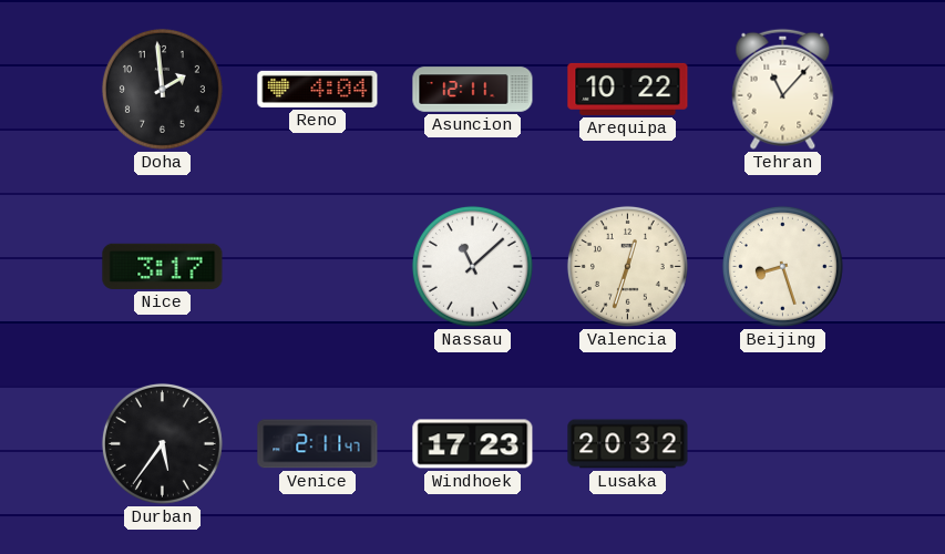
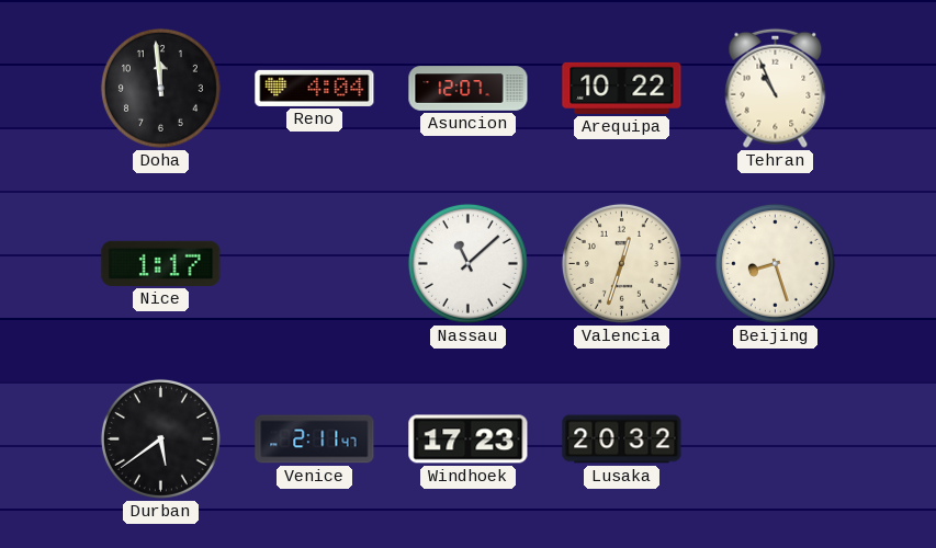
Doha: 1:59 -> 11:59 (160, 88)
Asuncion: 12:11 -> 12:07 (469, 89)
Tehran: 11:07 -> 10:56 (776, 88)
Nice: 3:17 -> 1:17 (161, 263)
Durban: 5:36 -> 5:39 (160, 438)
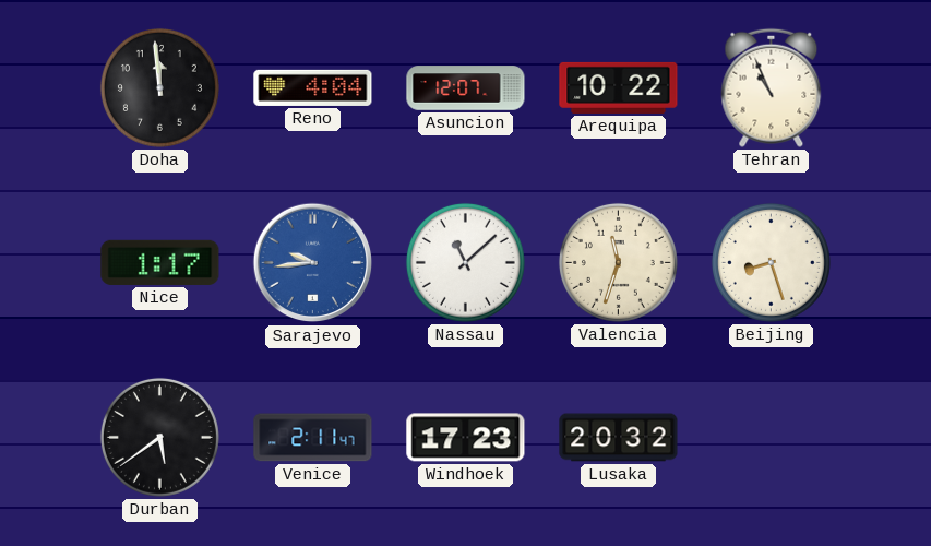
Sarajevo: none -> 9:44 (313, 263)
Valencia: 12:33 -> 11:33 (618, 262)
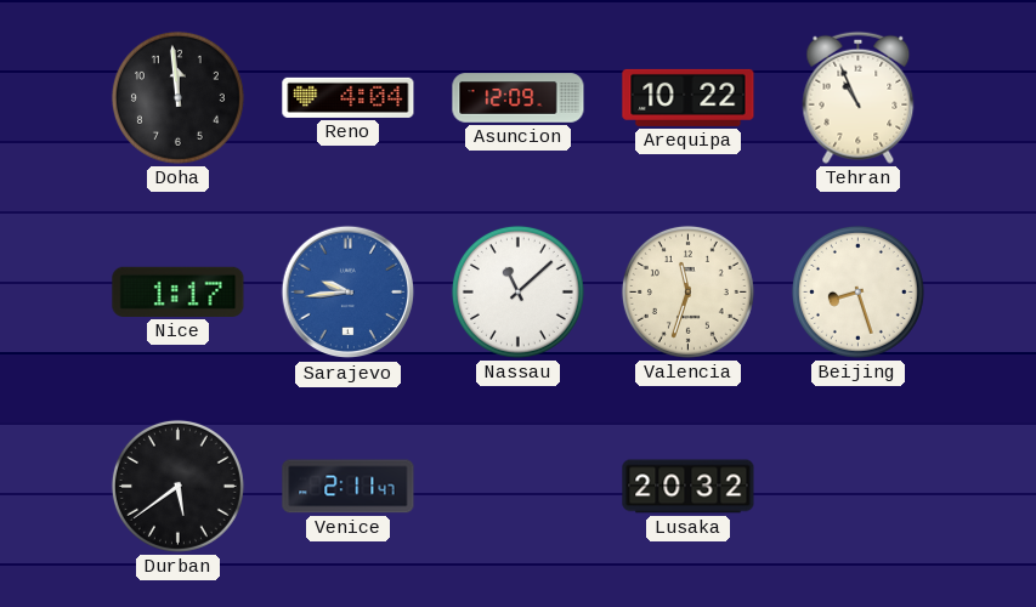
Asuncion: 12:07 -> 12:09 (519, 98)
Windhoek: 17:23 -> none (466, 438)
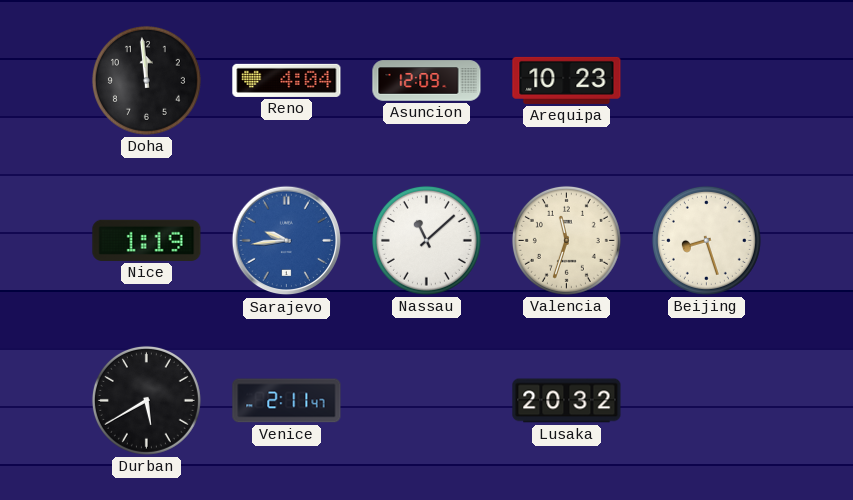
Arequipa: 10:22 -> 10:23 (567, 80)
Tehran: 10:56 -> none (859, 97)
Nice: 1:17 -> 1:19 (147, 240)
Durban: 5:39 -> 5:40 (146, 400)
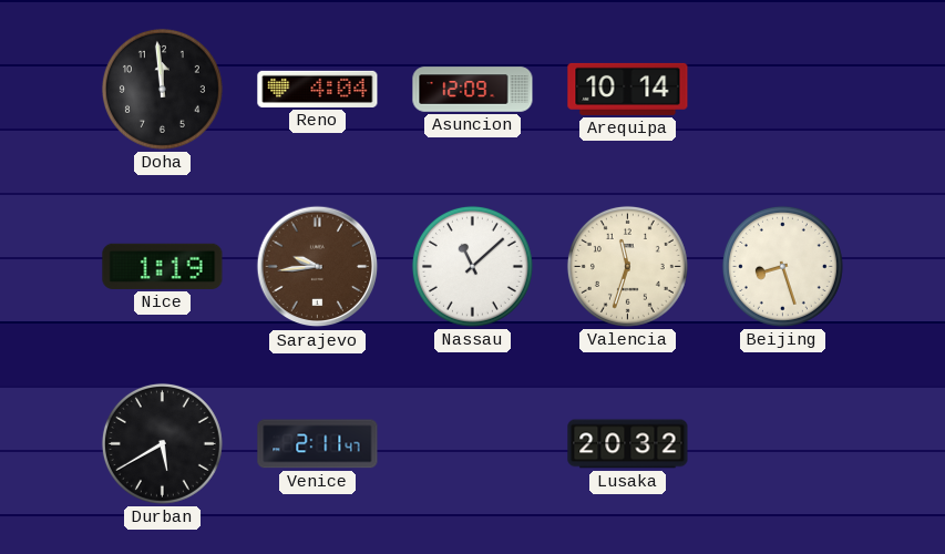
Arequipa: 10:23 -> 10:14 (628, 89)
Sarajevo dial: blue -> brown (318, 267)
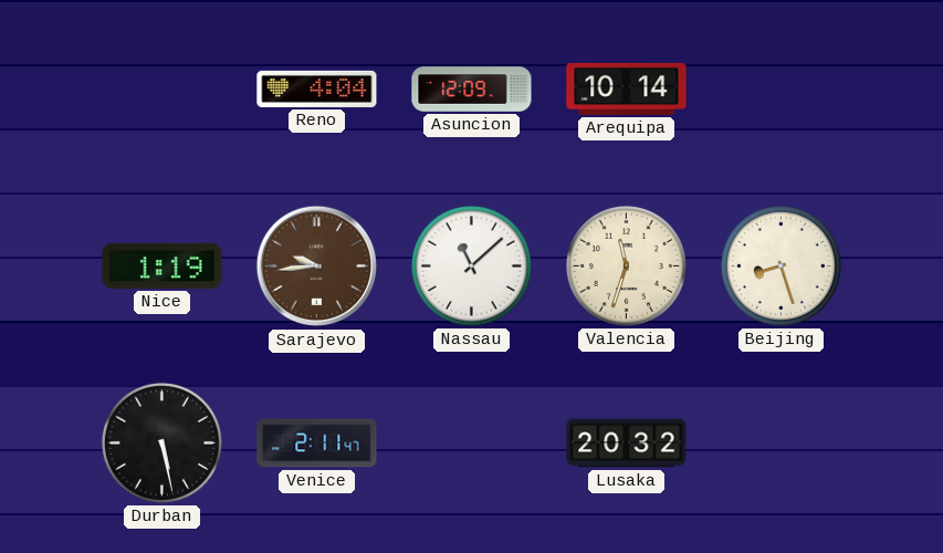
Doha: 11:59 -> none (162, 89)
Durban: 5:40 -> 5:28 (161, 442)
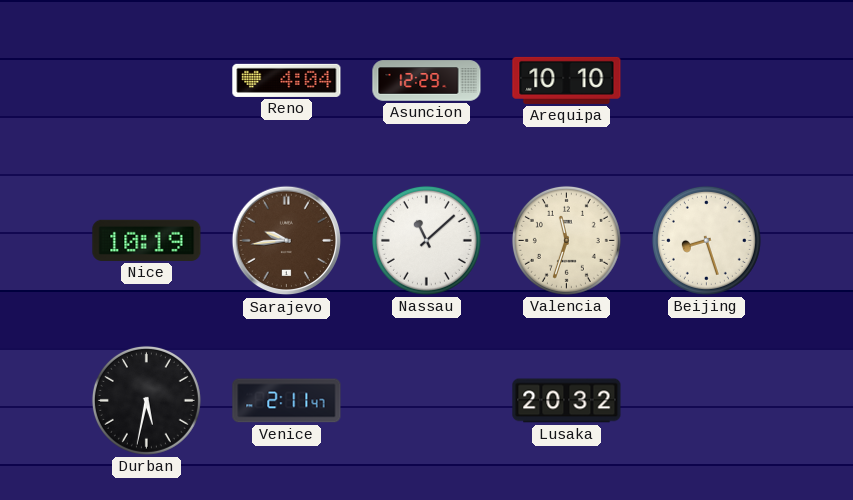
Asuncion: 12:09 -> 12:29 (427, 81)
Arequipa: 10:14 -> 10:10 (567, 80)
Nice: 1:19 -> 10:19 (147, 240)
Durban: 5:28 -> 5:32 (146, 400)
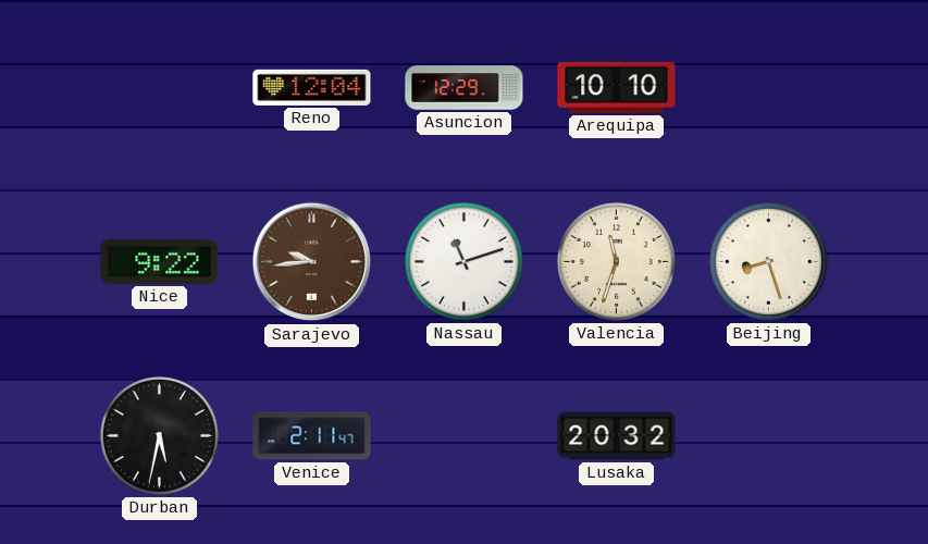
Reno: 4:04 -> 12:04 (312, 87)
Nice: 10:19 -> 9:22 (160, 261)
Nassau: 11:08 -> 11:12 (463, 261)
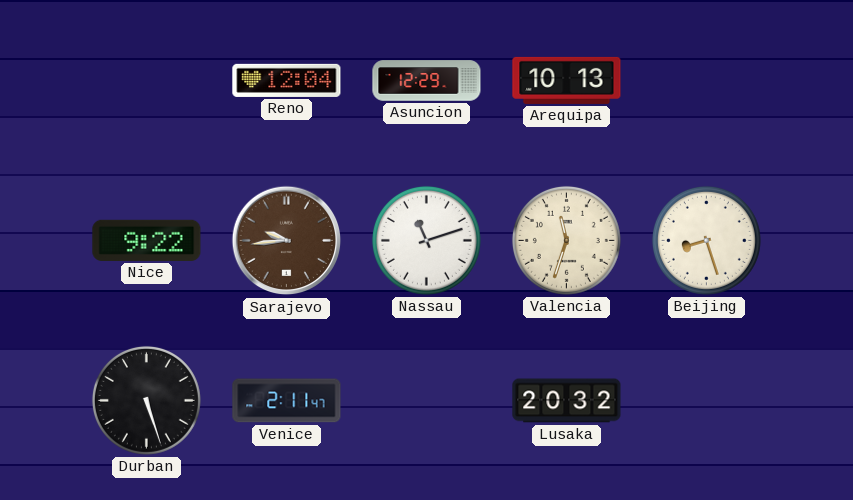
Arequipa: 10:10 -> 10:13 (567, 80)
Durban: 5:32 -> 5:27 (146, 400)
